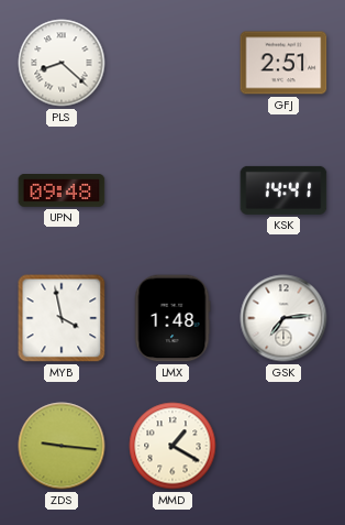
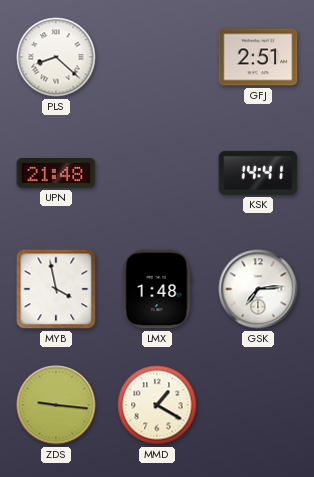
UPN: 09:48 -> 21:48 (56, 173)
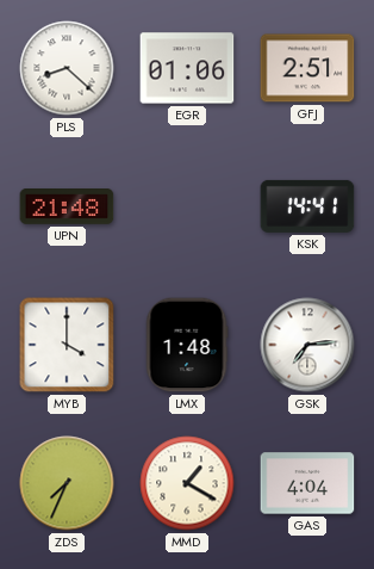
EGR: none -> 01:06 (187, 68)
MYB: 3:58 -> 4:00 (67, 345)
ZDS: 9:16 -> 7:34 (67, 483)
GAS: none -> 4:04 (307, 483)
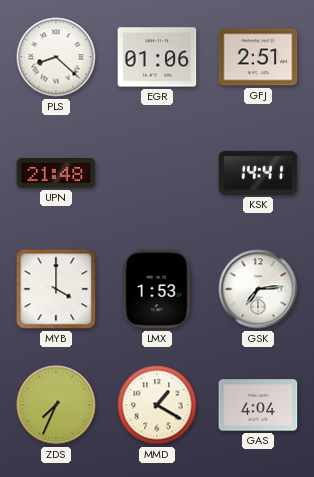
LMX: 1:48 -> 1:53 (157, 289)
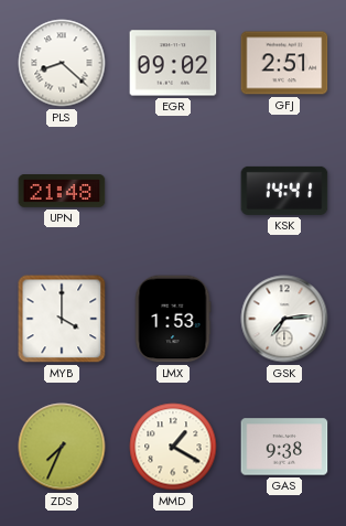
EGR: 01:06 -> 09:02 (173, 63)
GAS: 4:04 -> 9:38 (284, 447)
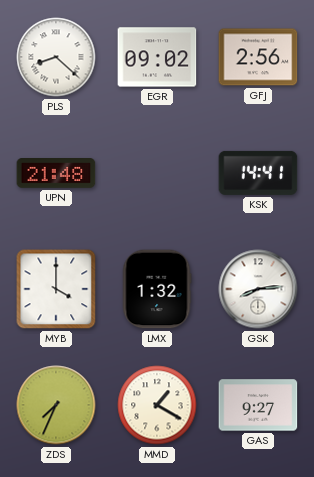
GFJ: 2:51 -> 2:56 (258, 57)
LMX: 1:53 -> 1:32 (157, 289)
GSK: 7:14 -> 8:14 (258, 289)
GAS: 9:38 -> 9:27 (258, 405)
